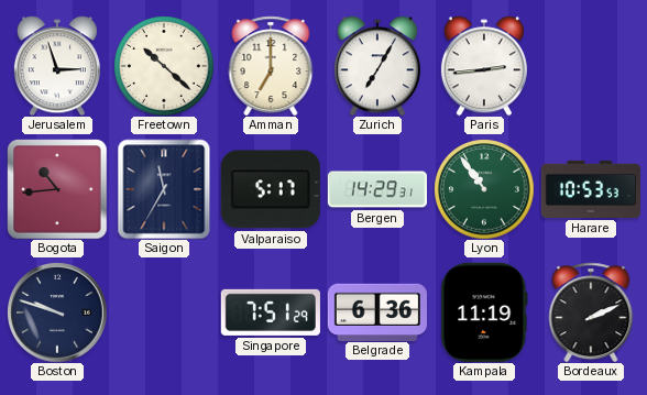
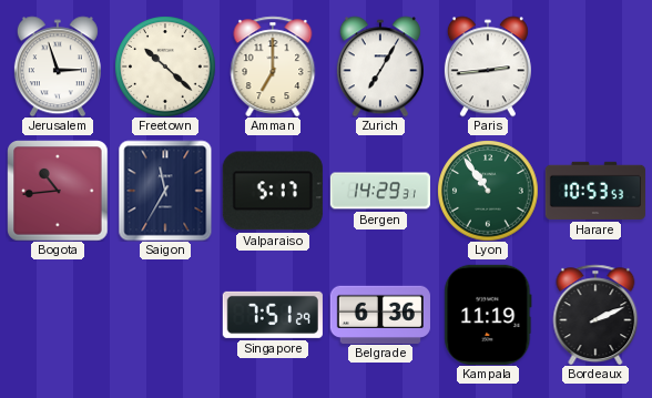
Boston: 9:48 -> none (57, 312)
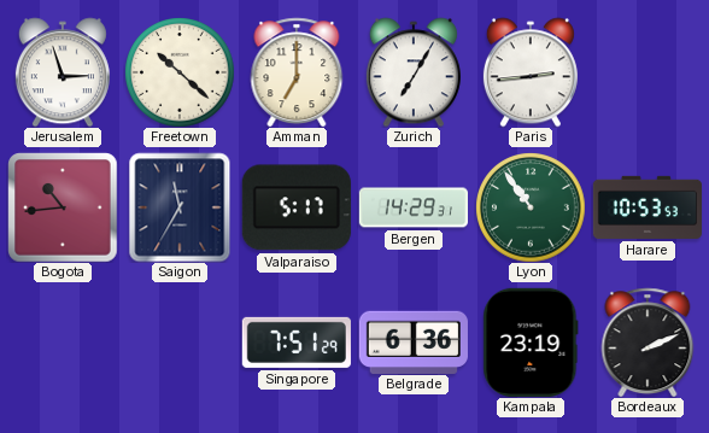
Kampala: 11:19 -> 23:19 (531, 343)
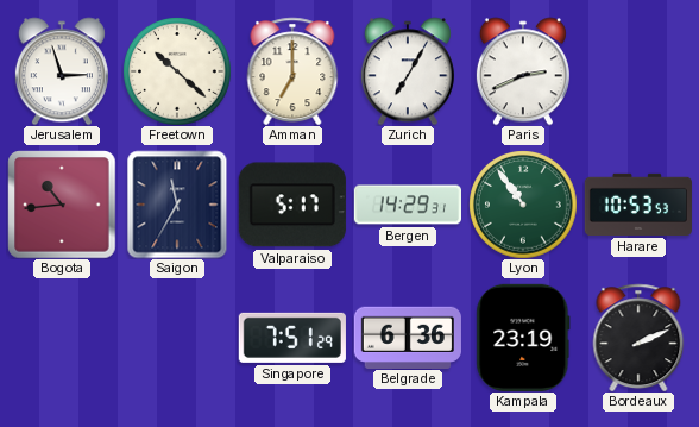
Paris: 2:44 -> 2:41 (523, 71)
